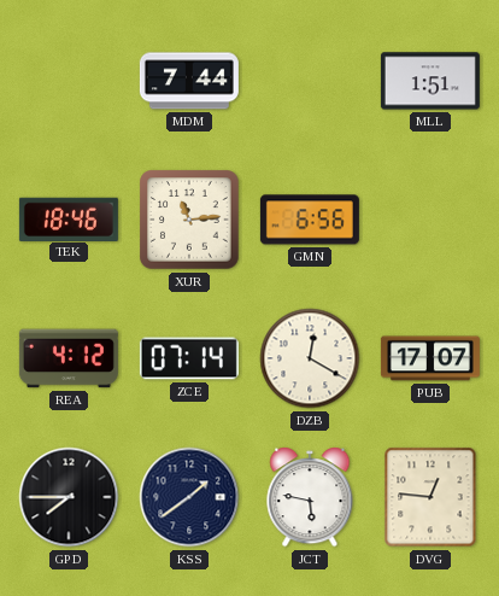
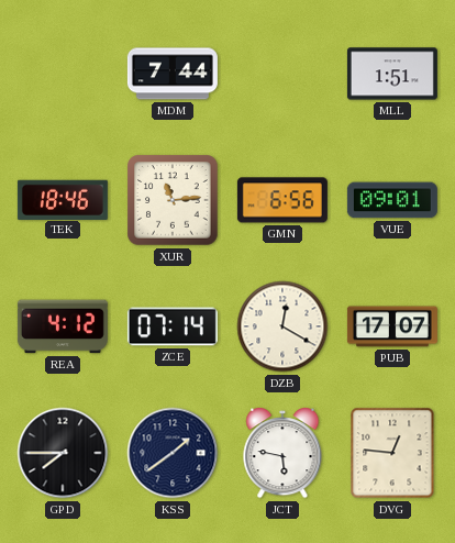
VUE: none -> 09:01 (392, 200)
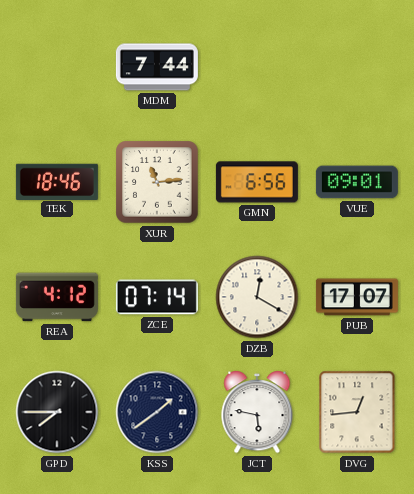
MLL: 1:51 -> none (392, 74)
DVG: 12:46 -> 12:44 (357, 412)
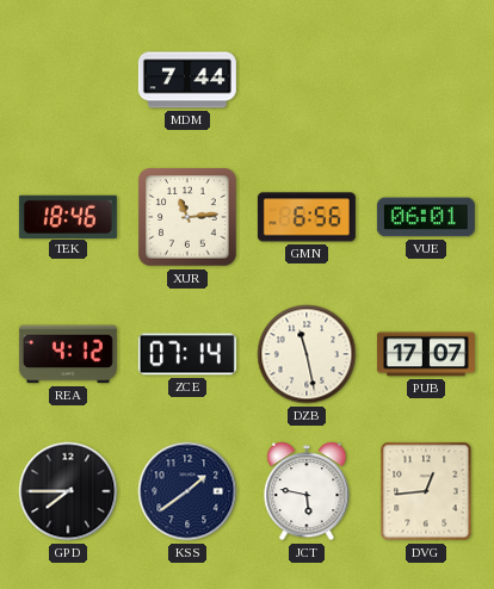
VUE: 09:01 -> 06:01 (426, 217)
DZB: 12:20 -> 11:28 (307, 354)
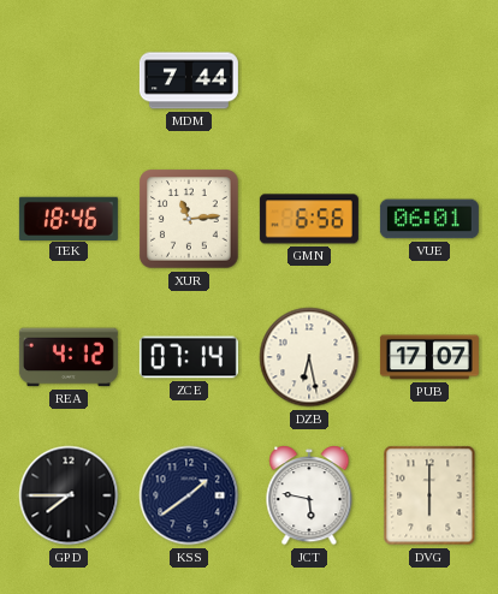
DZB: 11:28 -> 6:28 (309, 357)
DVG: 12:44 -> 6:00 (429, 495)
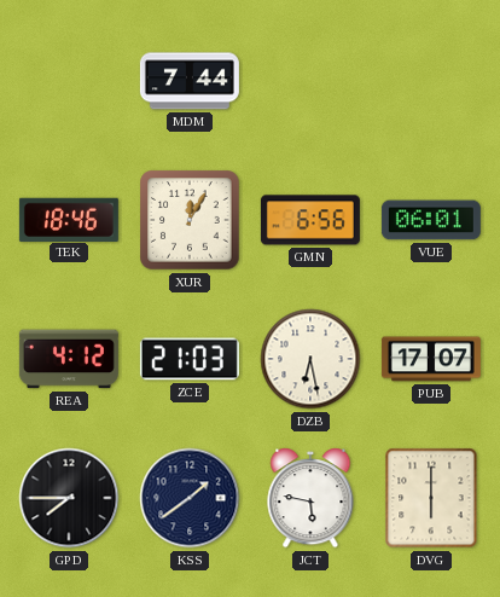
XUR: 11:14 -> 12:05 (190, 220)
ZCE: 07:14 -> 21:03 (190, 359)
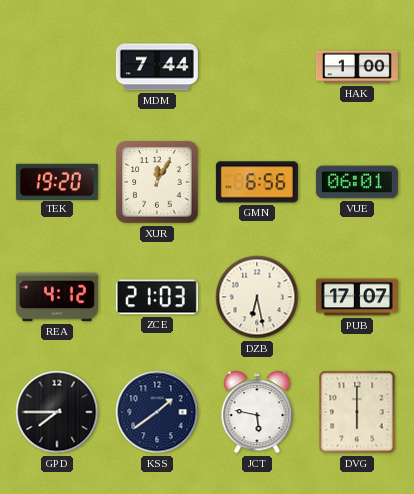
HAK: none -> 1:00 (357, 67)
TEK: 18:46 -> 19:20 (57, 181)
